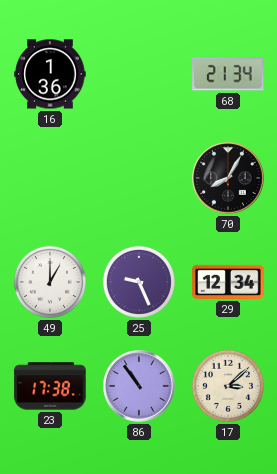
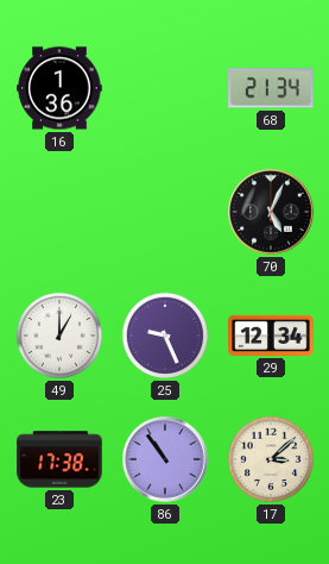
70: 8:05 -> 5:04 (271, 212)
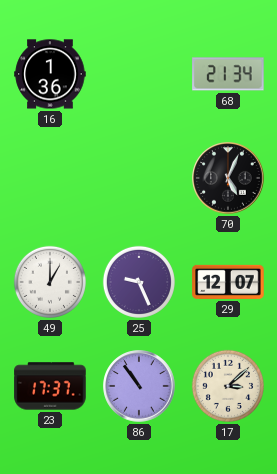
29: 12:34 -> 12:07 (228, 282)
23: 17:38 -> 17:37 (50, 386)
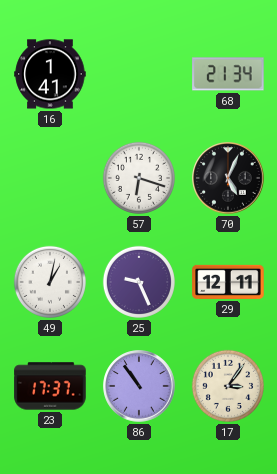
16: 1:36 -> 1:41 (50, 74)
57: none -> 6:18 (139, 178)
49: 1:00 -> 1:02 (50, 282)
29: 12:07 -> 12:11 (228, 282)
17: 3:08 -> 3:06 (228, 386)
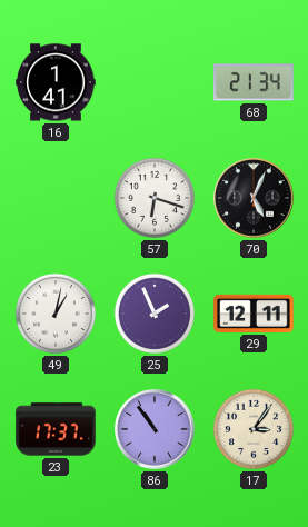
25: 9:26 -> 1:56 (155, 314)
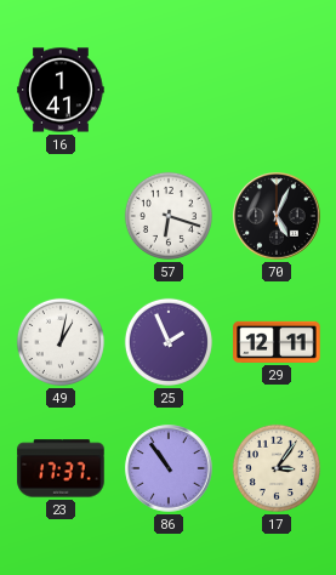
68: 21:34 -> none (254, 82)
